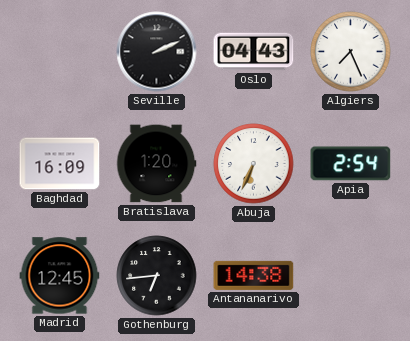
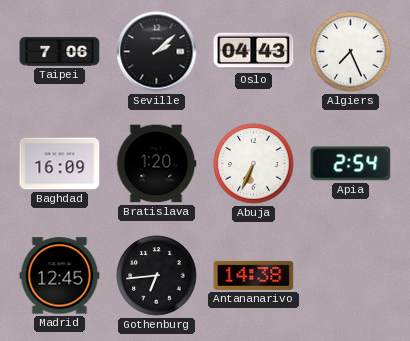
Taipei: none -> 7:06 (60, 52)
Seville: 2:11 -> 2:08 (157, 52)
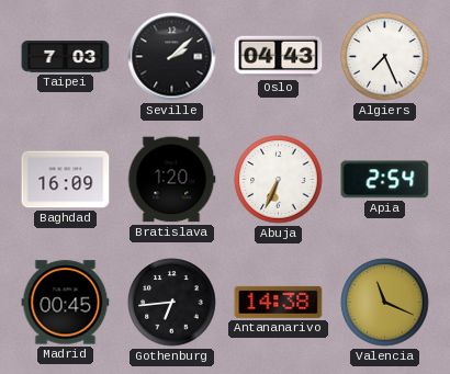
Taipei: 7:06 -> 7:03 (66, 57)
Madrid: 12:45 -> 00:45 (66, 303)
Valencia: none -> 11:19 (385, 303)
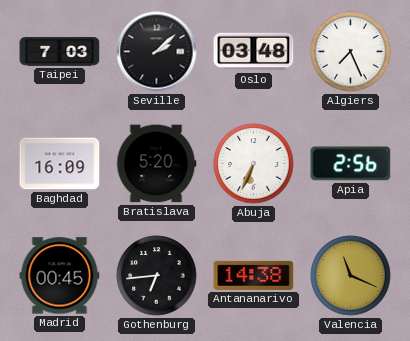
Oslo: 04:43 -> 03:48 (254, 52)
Bratislava: 1:20 -> 5:20 (156, 164)
Apia: 2:54 -> 2:56 (351, 164)
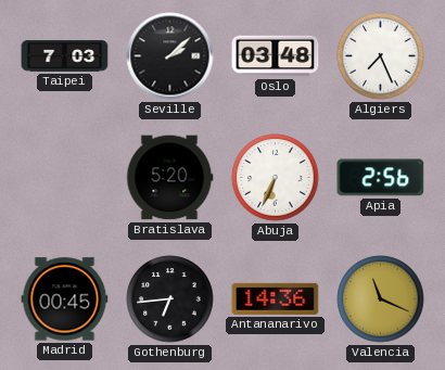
Baghdad: 16:09 -> none (60, 164)
Antananarivo: 14:38 -> 14:36 (276, 298)
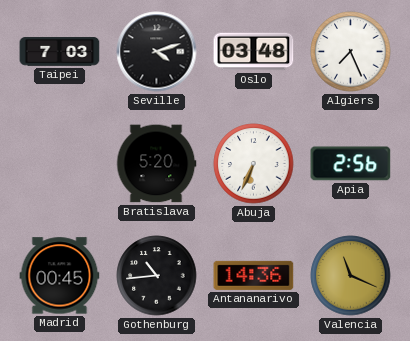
Seville: 2:08 -> 4:12 (157, 52)
Gothenburg: 6:44 -> 10:44 (157, 276)
